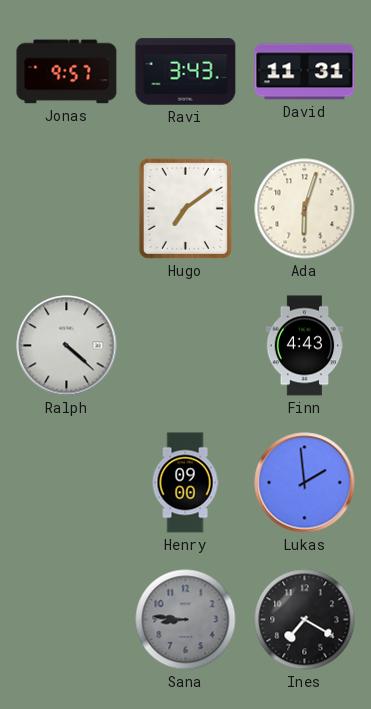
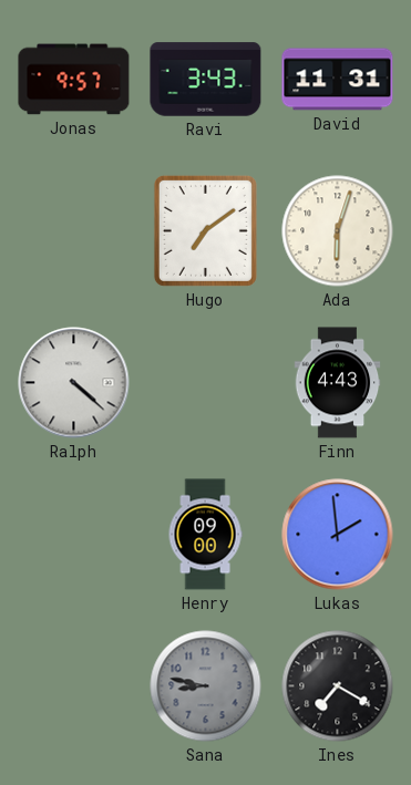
Sana: 8:46 -> 8:47 (206, 686)
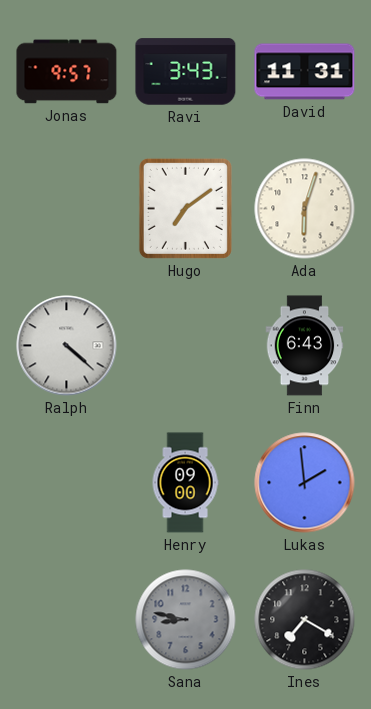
Finn: 4:43 -> 6:43 (305, 346)
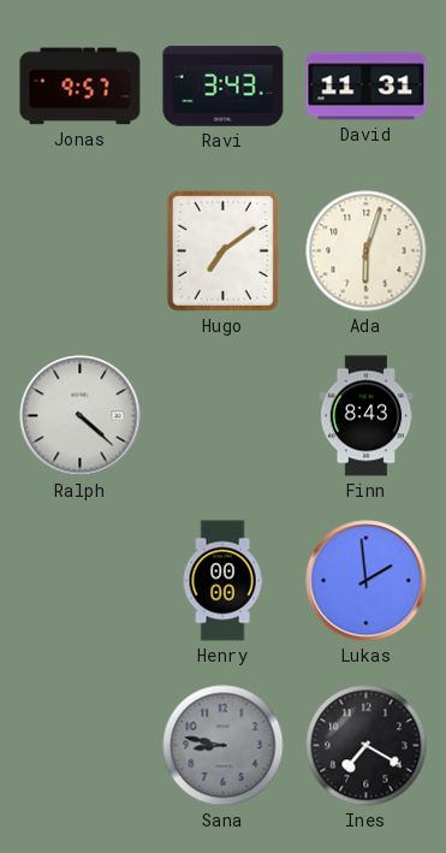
Finn: 6:43 -> 8:43 (367, 416)
Henry: 09:00 -> 00:00 (222, 581)
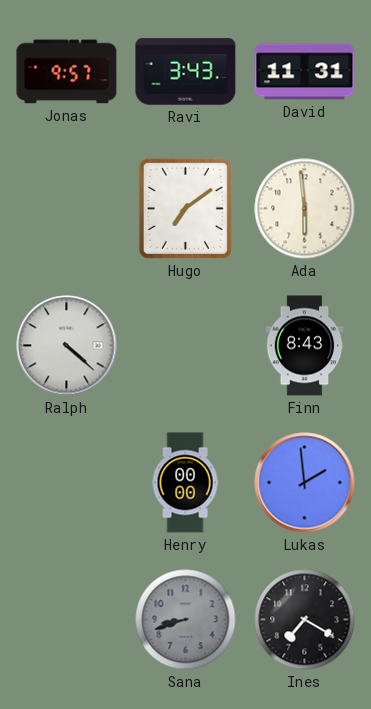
Ada: 6:03 -> 5:59 (305, 209)
Sana: 8:47 -> 8:42 (186, 620)
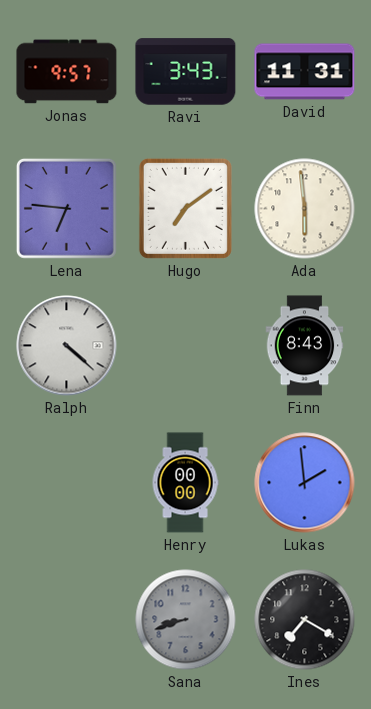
Lena: none -> 6:46 (66, 208)
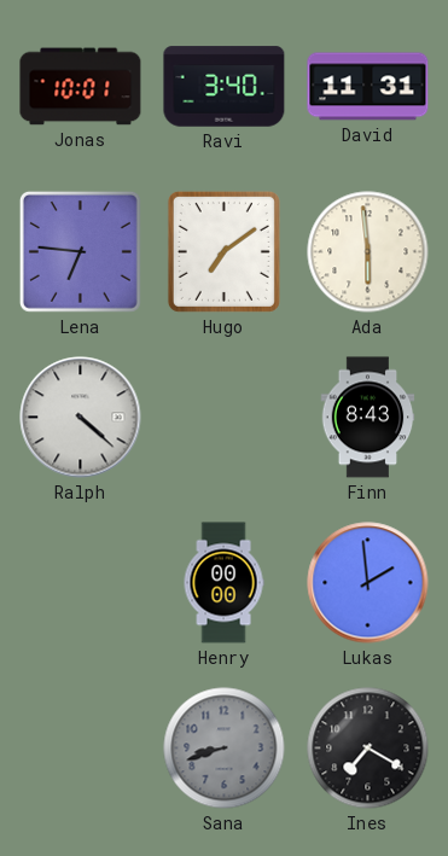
Jonas: 9:57 -> 10:01 (81, 87)
Ravi: 3:43 -> 3:40 (225, 87)
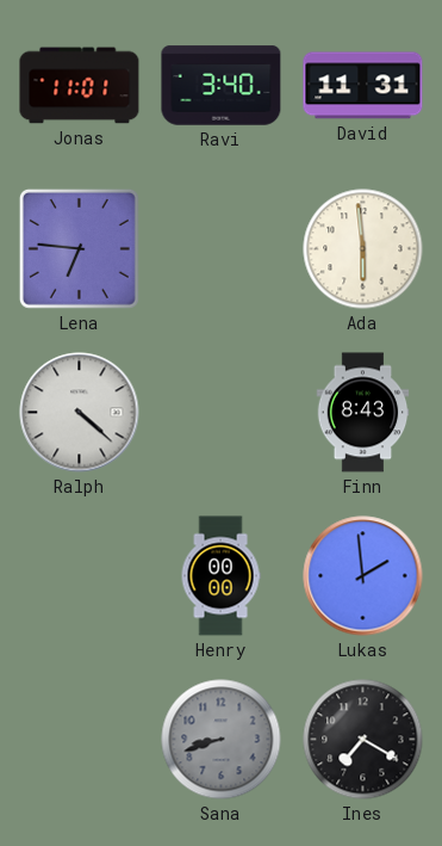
Jonas: 10:01 -> 11:01 (80, 86)
Hugo: 7:09 -> none (223, 251)
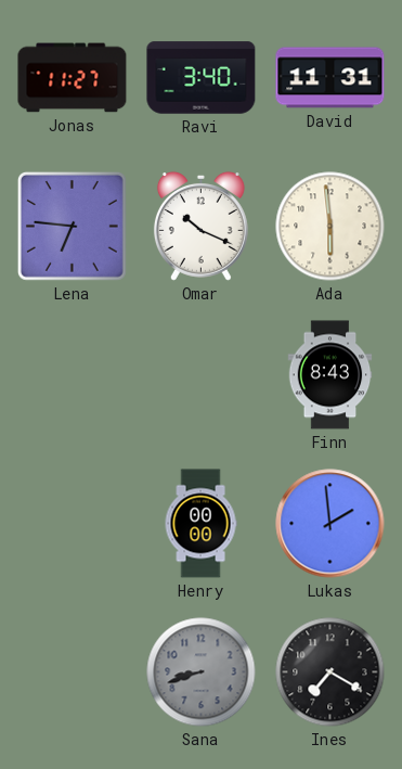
Jonas: 11:01 -> 11:27 (73, 78)
Omar: none -> 10:19 (200, 226)
Ralph: 4:22 -> none (80, 413)
